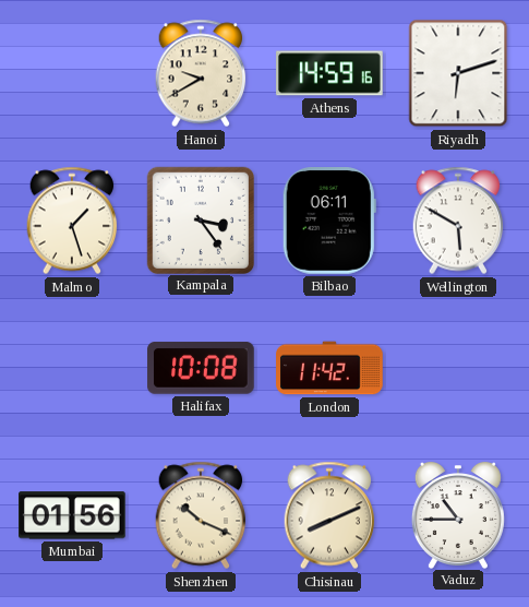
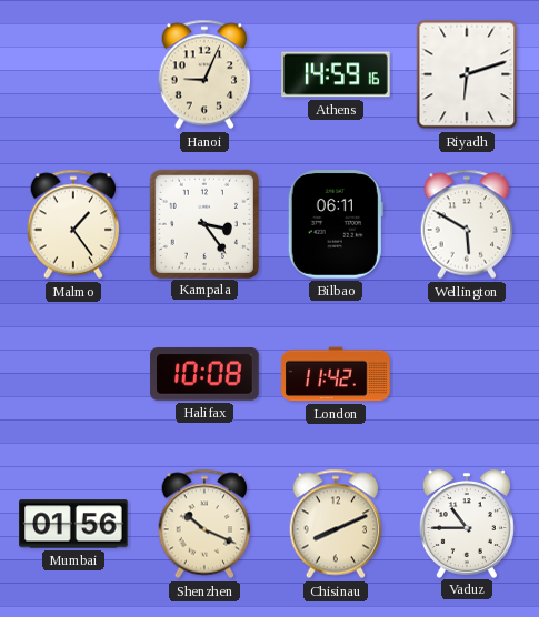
Hanoi: 9:40 -> 9:04 (204, 74)
Malmo: 1:27 -> 1:24 (73, 224)
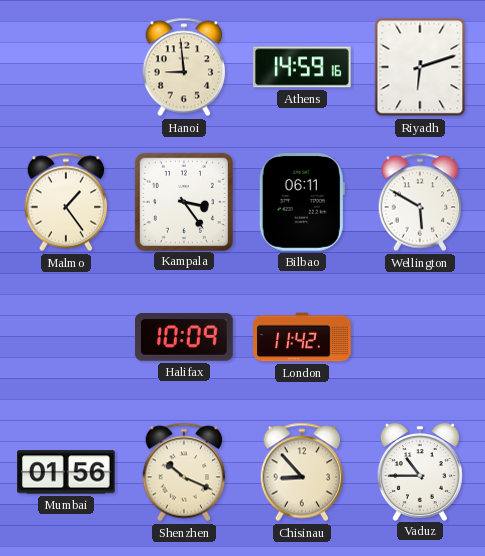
Hanoi: 9:04 -> 8:59 (184, 67)
Halifax: 10:08 -> 10:09 (184, 337)
Chisinau: 8:11 -> 8:53 (302, 472)
